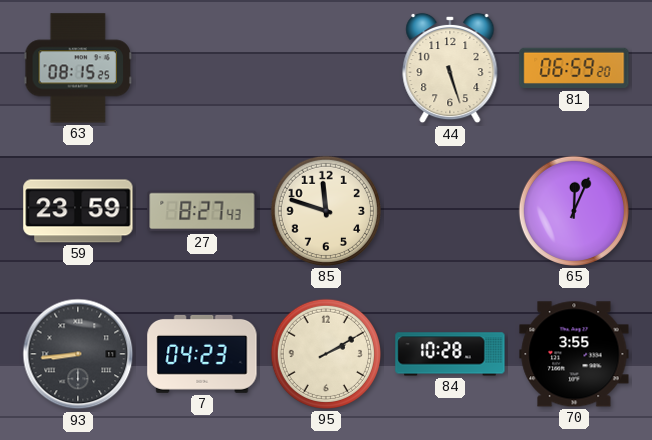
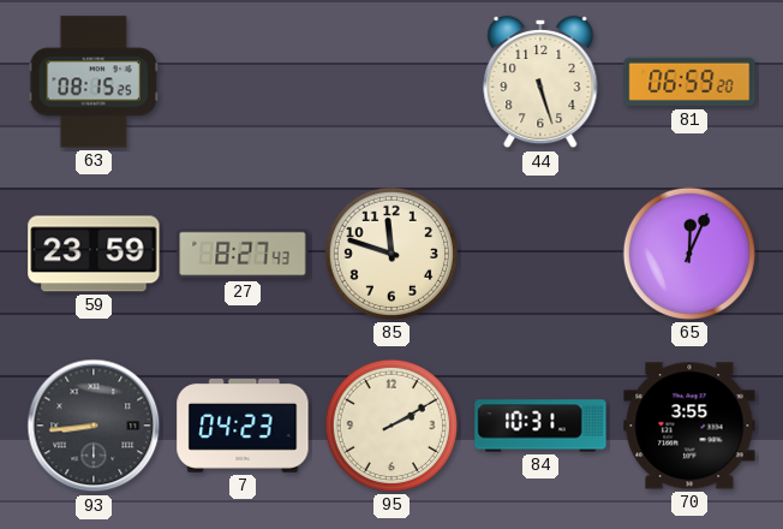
84: 10:28 -> 10:31 (540, 426)
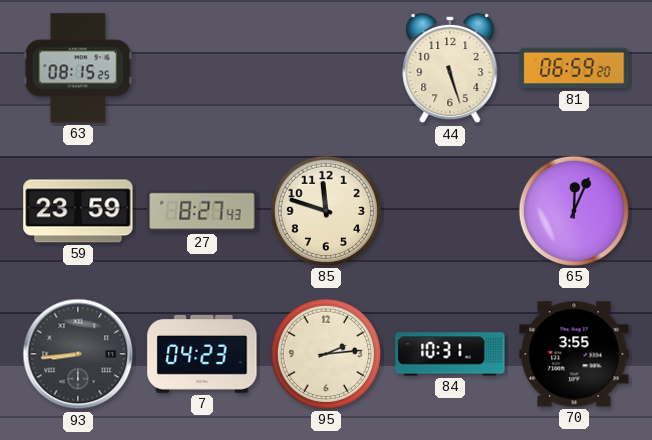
95: 2:10 -> 2:14 (326, 354)
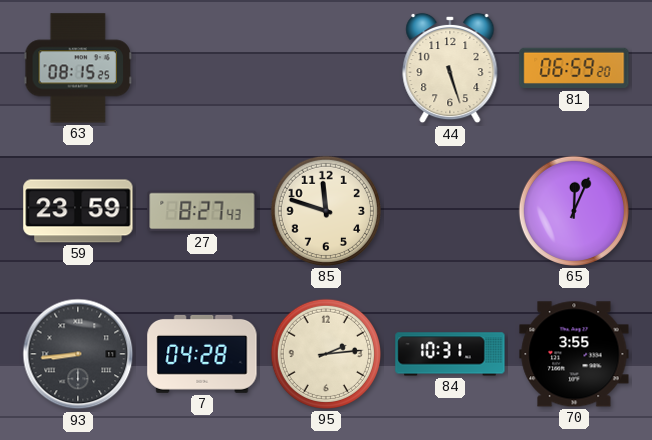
7: 04:23 -> 04:28 (202, 354)
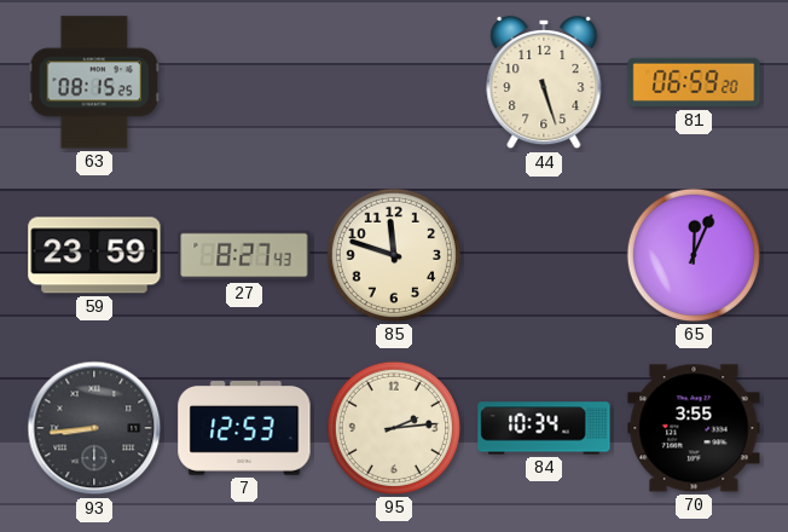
7: 04:28 -> 12:53 (244, 428)
84: 10:31 -> 10:34 (544, 428)
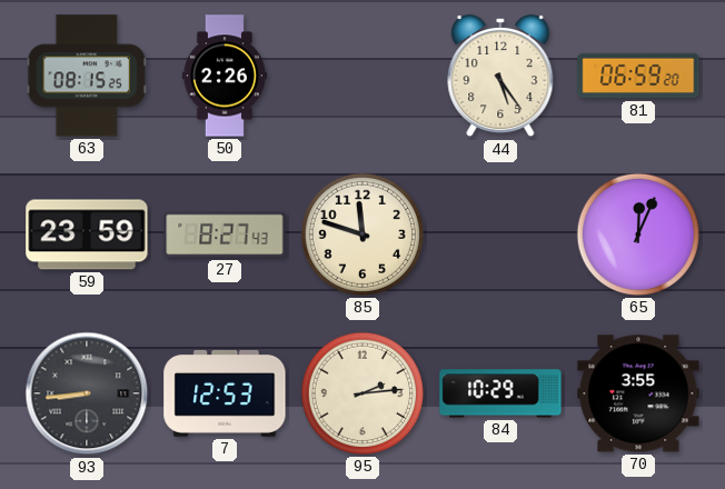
50: none -> 2:26 (225, 76)
44: 5:27 -> 5:24 (500, 76)
84: 10:34 -> 10:29 (500, 393)
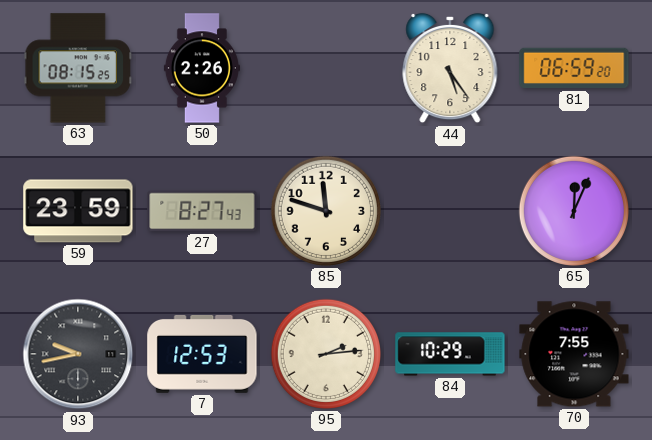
93: 8:44 -> 9:43 (78, 354)
70: 3:55 -> 7:55 (574, 354)
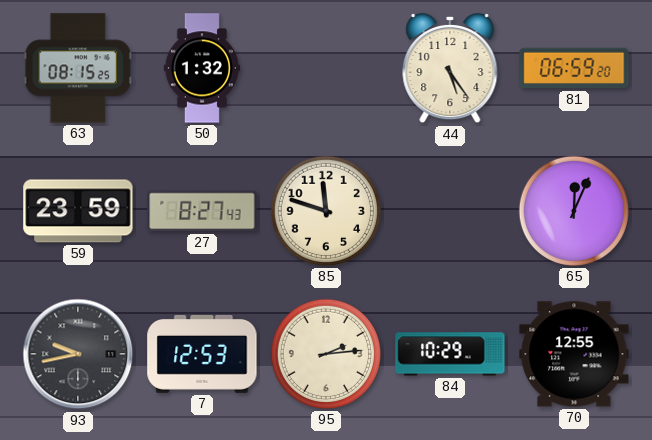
50: 2:26 -> 1:32 (202, 68)
70: 7:55 -> 12:55 (574, 354)
